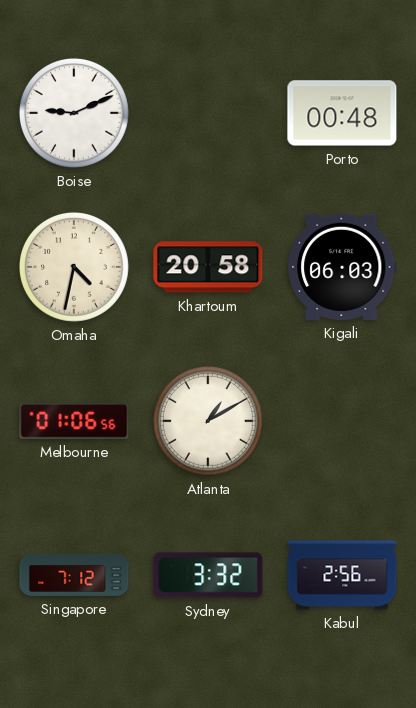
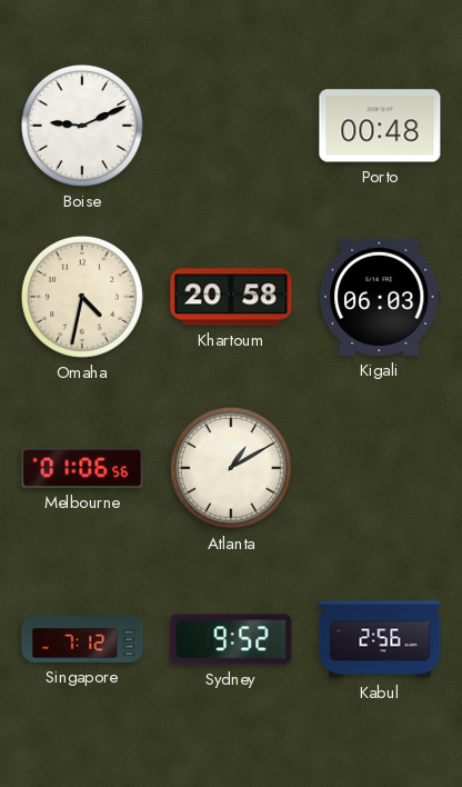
Sydney: 3:32 -> 9:52 (231, 639)
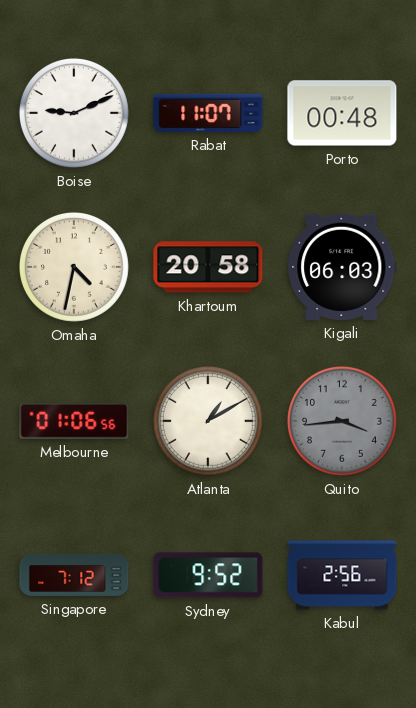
Rabat: none -> 11:07 (208, 113)
Quito: none -> 3:44 (342, 421)
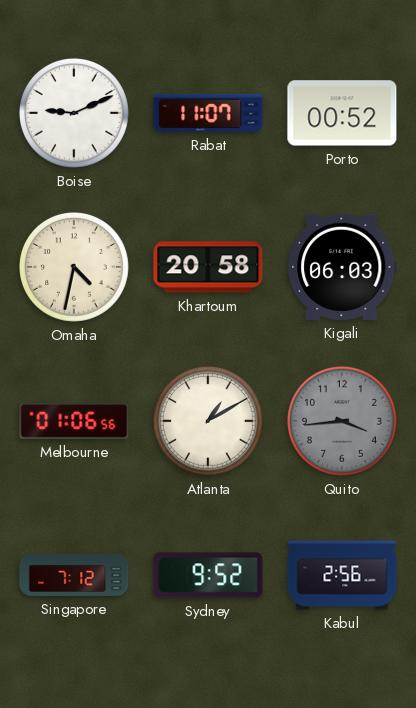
Porto: 00:48 -> 00:52 (342, 113)
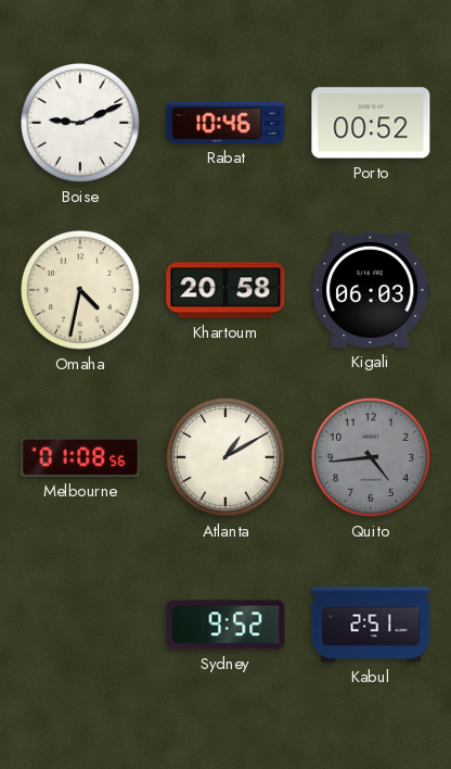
Rabat: 11:07 -> 10:46 (225, 123)
Melbourne: 01:06 -> 01:08 (80, 457)
Quito: 3:44 -> 4:44 (371, 457)
Singapore: 7:12 -> none (74, 575)
Kabul: 2:56 -> 2:51 (371, 625)
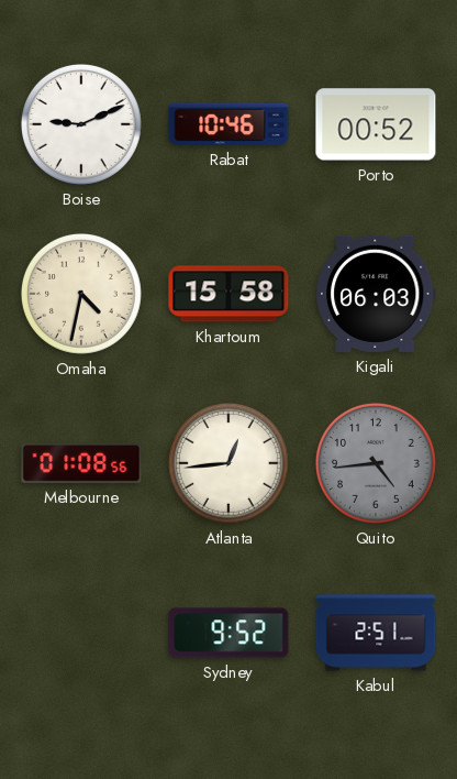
Khartoum: 20:58 -> 15:58 (228, 294)
Atlanta: 1:10 -> 12:44 (228, 463)
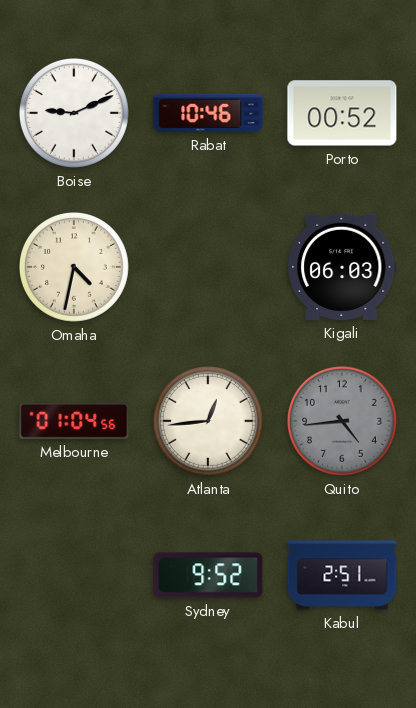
Khartoum: 15:58 -> none (228, 294)
Melbourne: 01:08 -> 01:04 (74, 421)
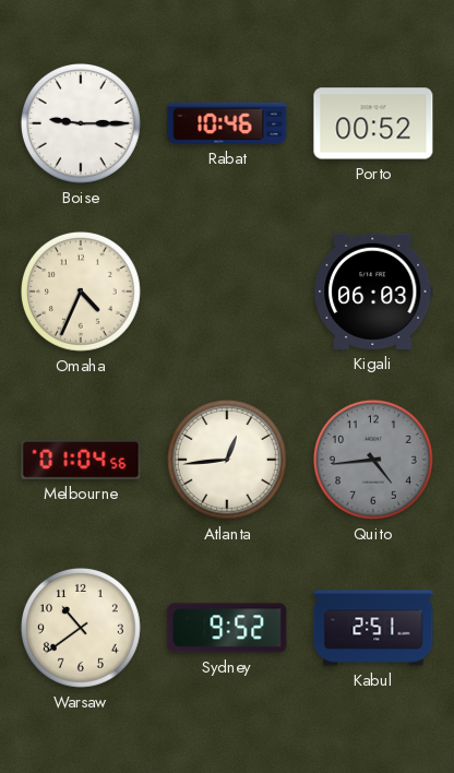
Boise: 9:11 -> 9:15 (81, 123)
Omaha: 4:32 -> 4:34 (81, 292)
Warsaw: none -> 10:39 (81, 628)
